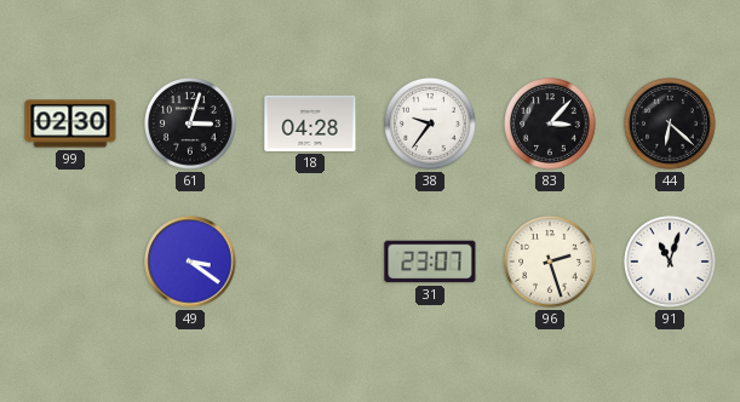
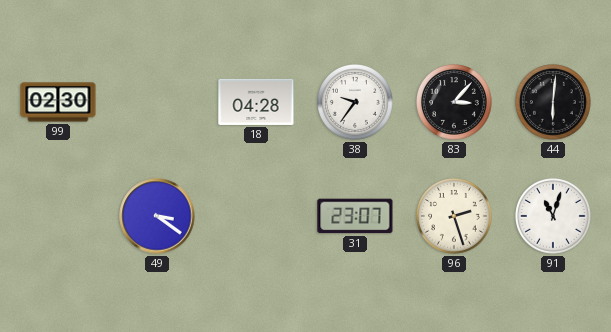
61: 3:03 -> none (191, 125)
44: 6:22 -> 6:01 (554, 103)
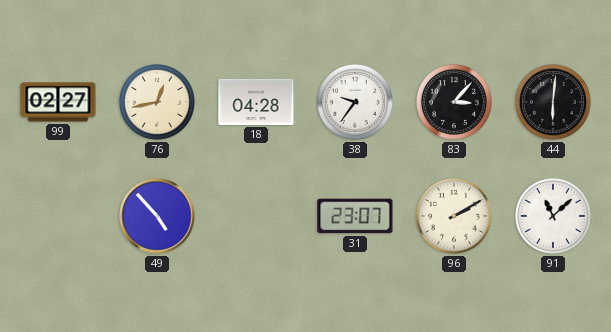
99: 02:30 -> 02:27 (58, 102)
76: none -> 12:43 (158, 103)
49: 3:21 -> 4:53 (157, 216)
96: 2:27 -> 2:10 (455, 217)
91: 11:03 -> 11:08 (554, 217)
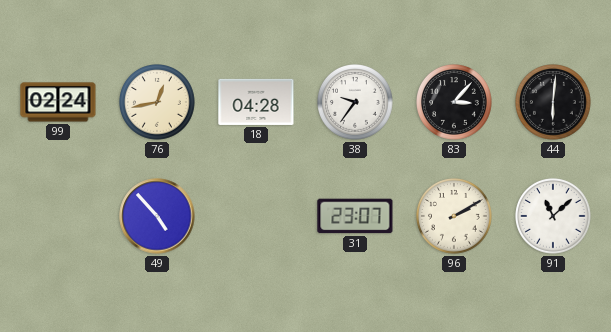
99: 02:27 -> 02:24 (58, 102)
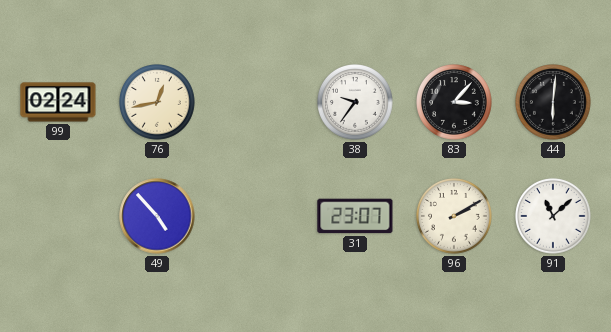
18: 04:28 -> none (256, 102)
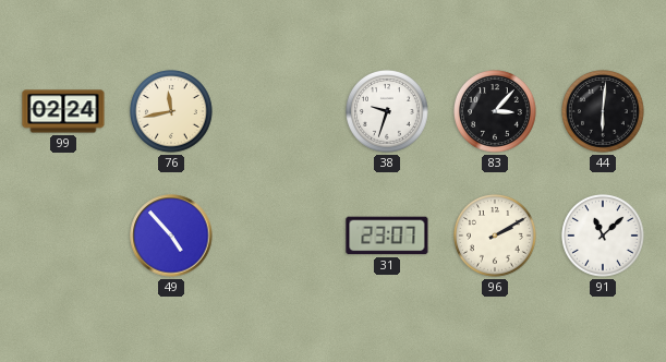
76: 12:43 -> 11:43 (172, 112)
38: 9:36 -> 9:33 (388, 112)
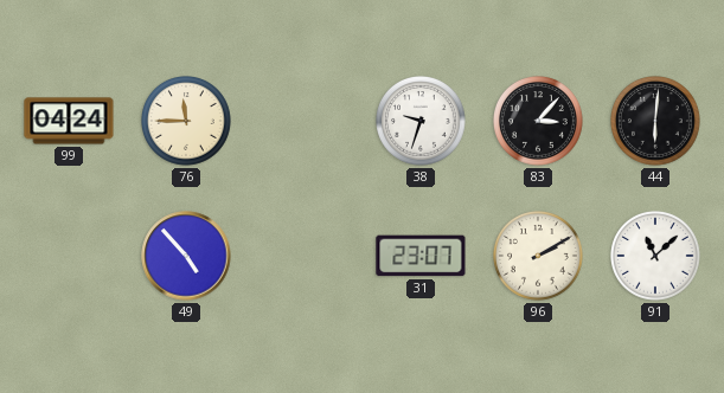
99: 02:24 -> 04:24 (69, 121)
76: 11:43 -> 11:45 (187, 122)
